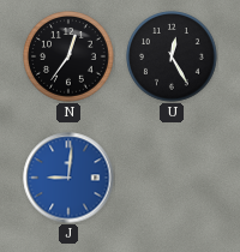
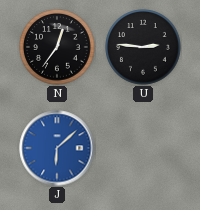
U: 12:25 -> 2:46 (143, 47)
J: 9:01 -> 6:08 (57, 148)
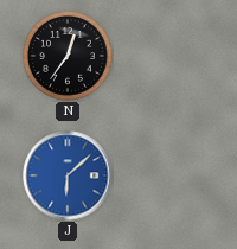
U: 2:46 -> none (143, 47)
